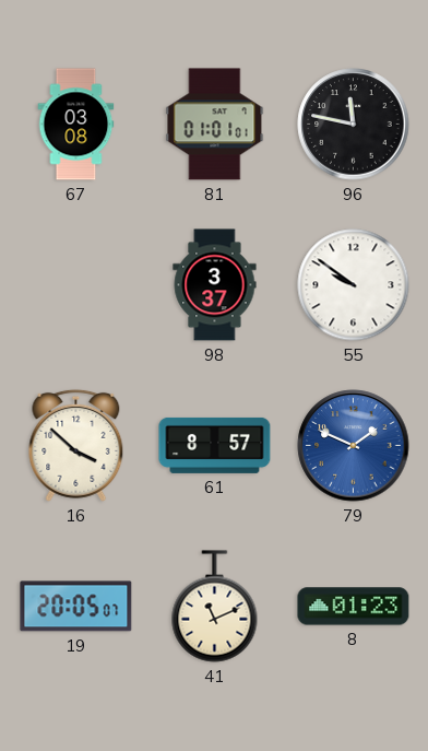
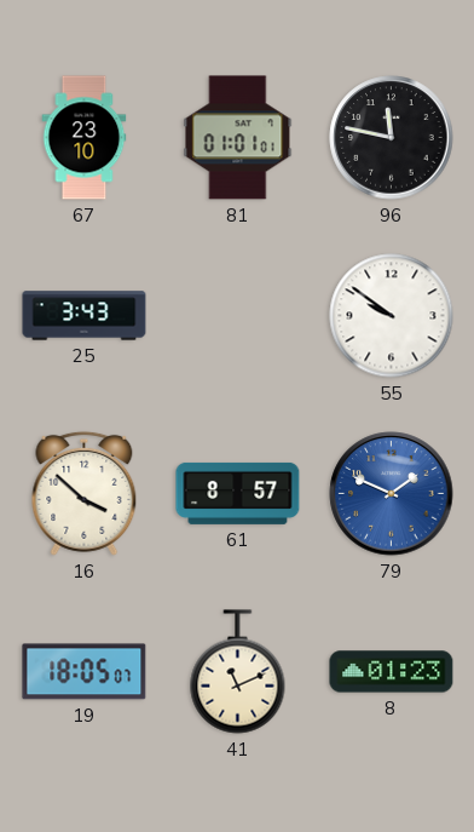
67: 03:08 -> 23:10 (85, 138)
25: none -> 3:43 (85, 316)
98: 3:37 -> none (215, 285)
19: 20:05 -> 18:05 (85, 672)
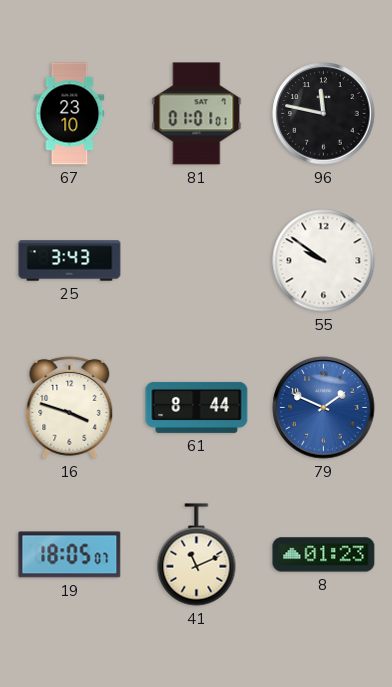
16: 3:52 -> 3:48 (70, 407)
61: 8:57 -> 8:44 (197, 407)
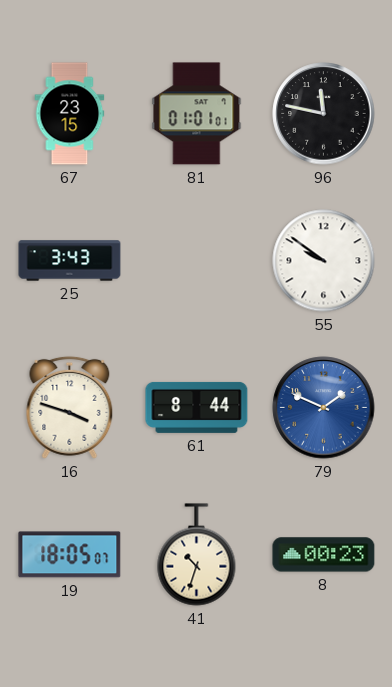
67: 23:10 -> 23:15 (70, 114)
41: 11:11 -> 10:33 (197, 555)
8: 01:23 -> 00:23 (324, 555)
